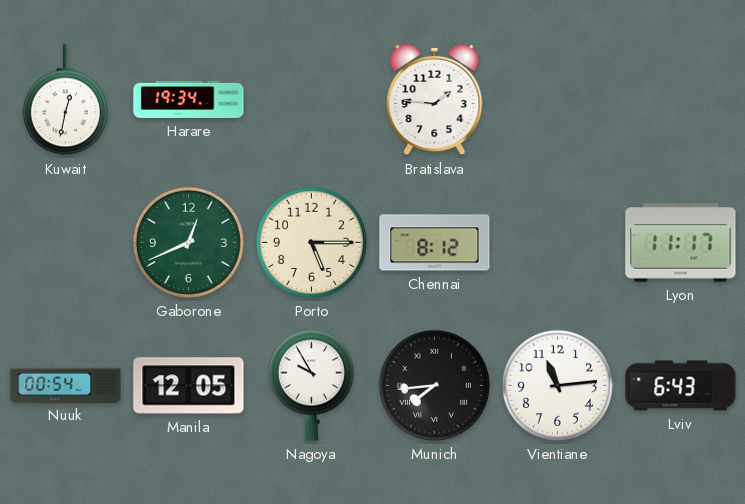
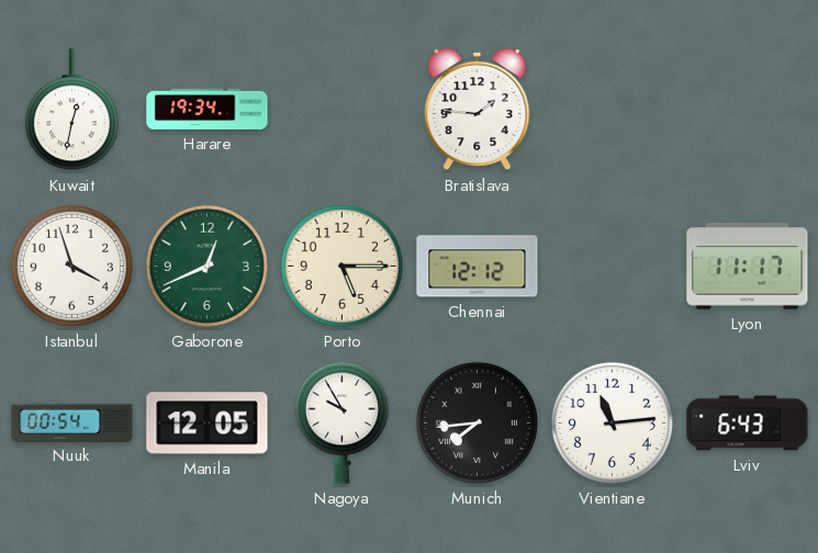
Istanbul: none -> 3:57 (71, 266)
Chennai: 8:12 -> 12:12 (478, 267)
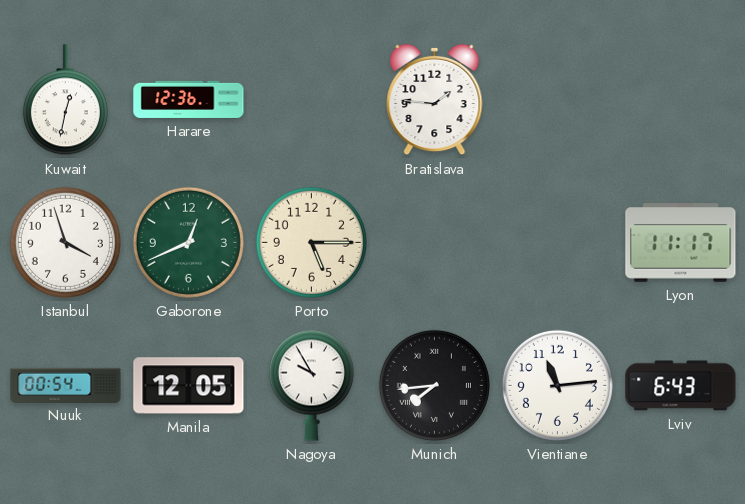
Harare: 19:34 -> 12:36 (189, 99)
Chennai: 12:12 -> none (478, 267)
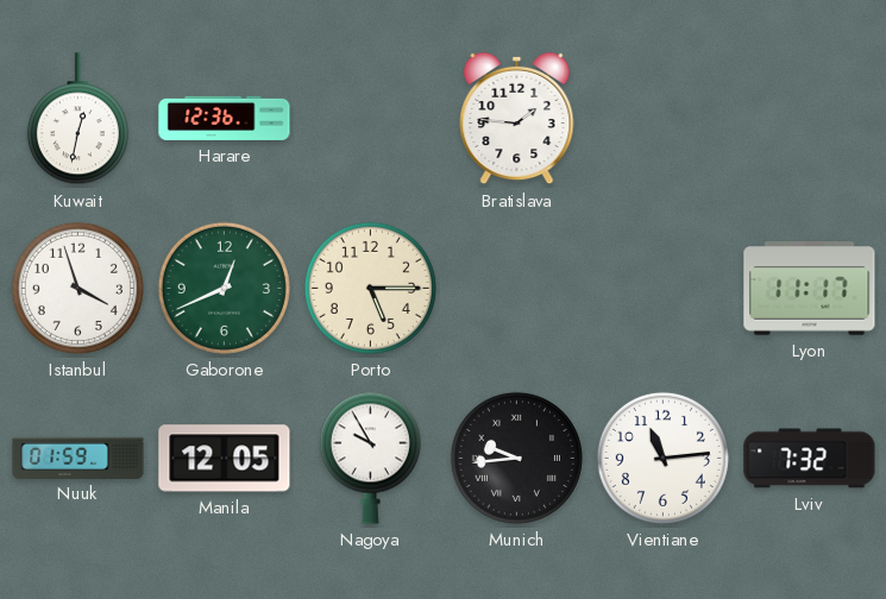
Nuuk: 00:54 -> 01:59 (78, 458)
Munich: 7:44 -> 9:44 (516, 458)
Lviv: 6:43 -> 7:32 (810, 459)
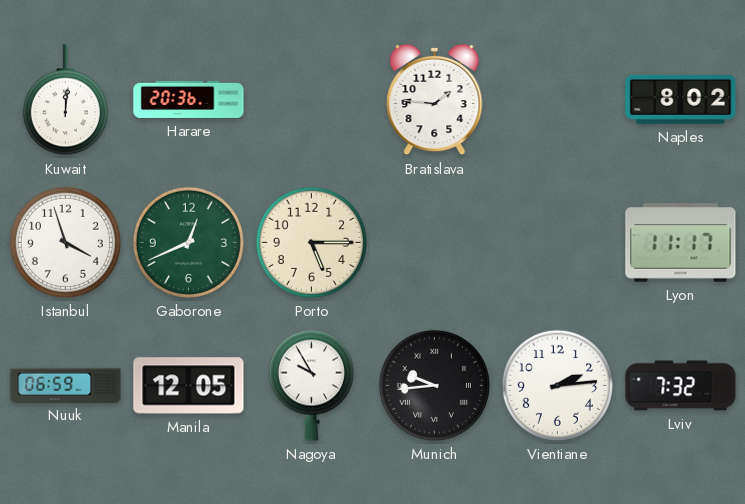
Kuwait: 12:32 -> 12:01 (65, 100)
Harare: 12:36 -> 20:36 (189, 99)
Naples: none -> 8:02 (681, 100)
Nuuk: 01:59 -> 06:59 (66, 385)
Vientiane: 11:14 -> 2:14 (557, 385)
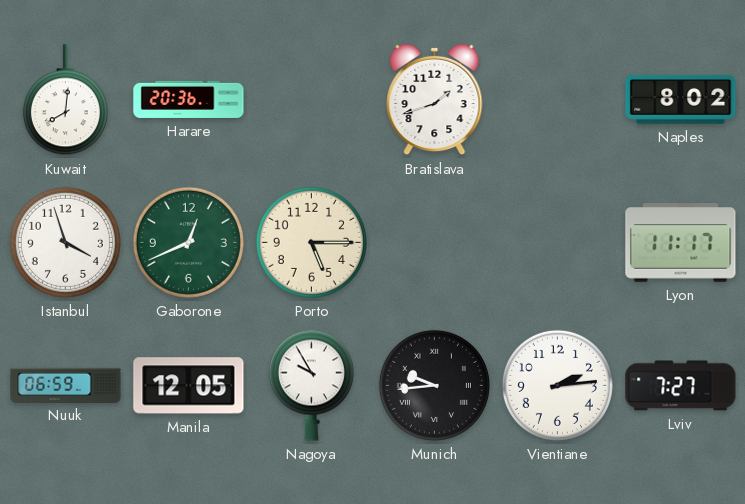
Kuwait: 12:01 -> 8:01 (65, 100)
Bratislava: 1:46 -> 1:42 (435, 100)
Lviv: 7:32 -> 7:27 (681, 386)
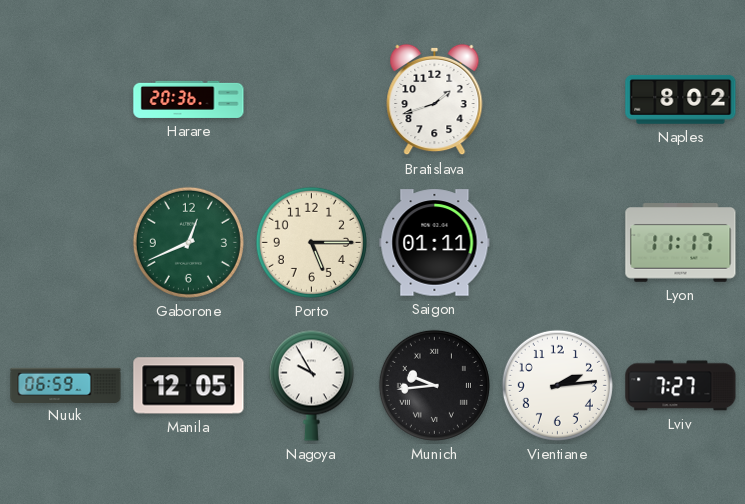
Kuwait: 8:01 -> none (65, 100)
Istanbul: 3:57 -> none (65, 242)
Saigon: none -> 01:11 (435, 243)
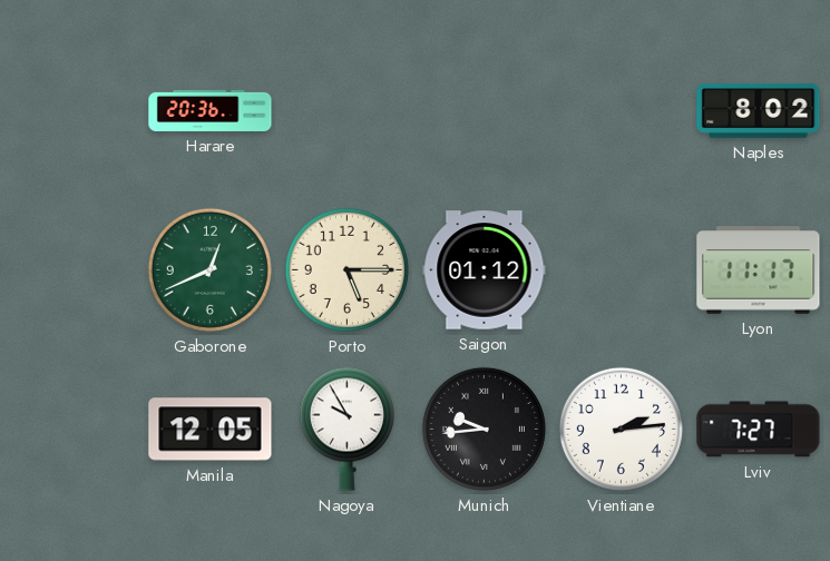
Bratislava: 1:42 -> none (435, 100)
Saigon: 01:11 -> 01:12 (485, 270)
Nuuk: 06:59 -> none (66, 385)
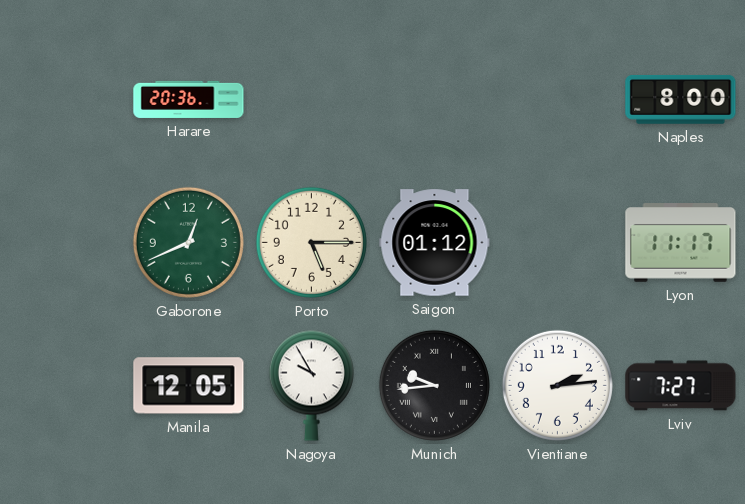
Naples: 8:02 -> 8:00 (681, 100)
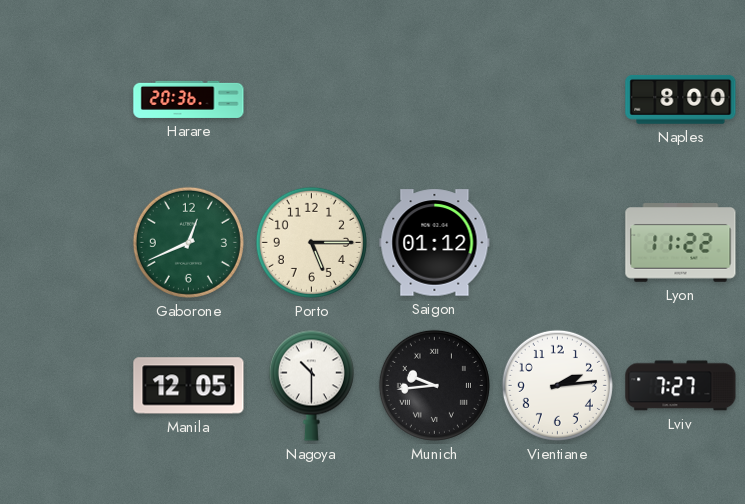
Lyon: 11:17 -> 11:22 (681, 243)
Nagoya: 9:55 -> 10:30 (311, 385)
